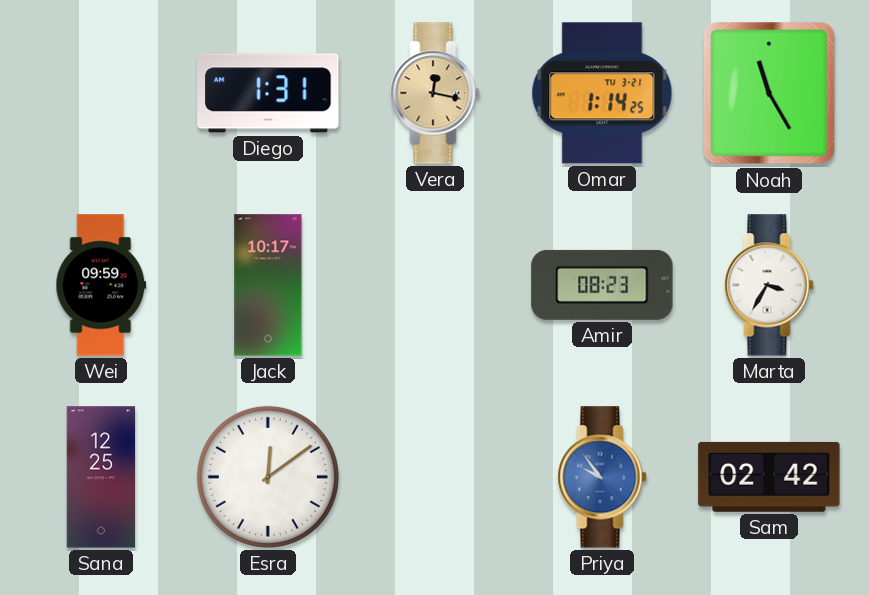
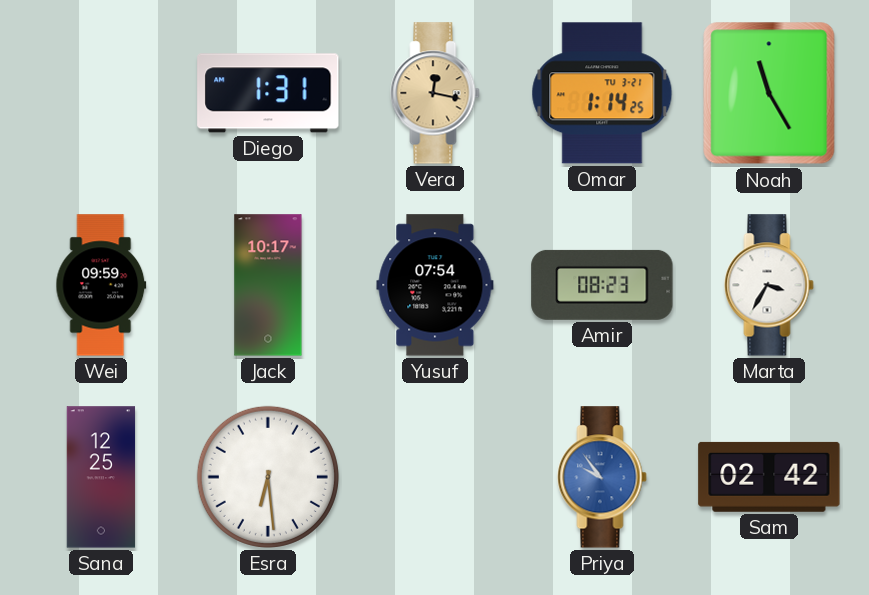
Yusuf: none -> 07:54 (435, 285)
Esra: 12:09 -> 6:29 (268, 477)
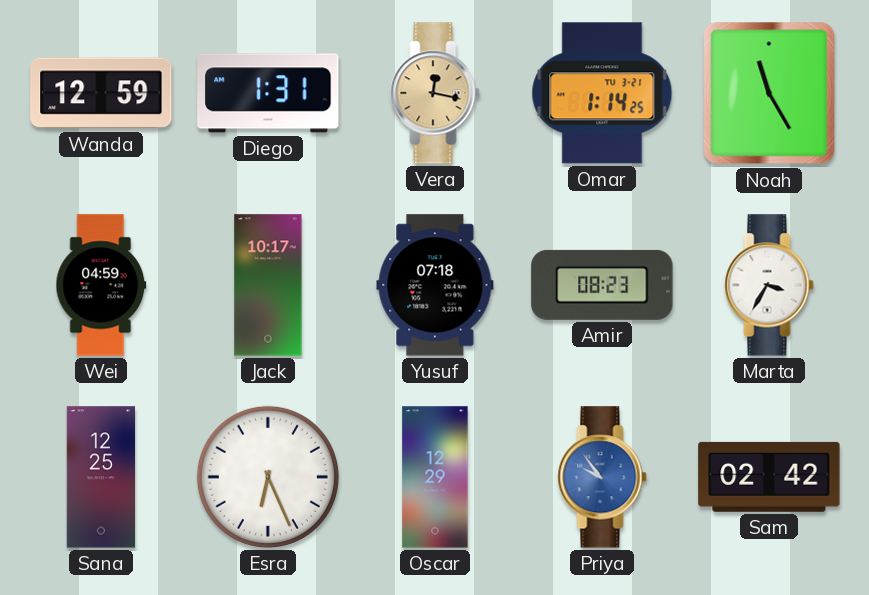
Wanda: none -> 12:59 (101, 93)
Wei: 09:59 -> 04:59 (101, 285)
Yusuf: 07:54 -> 07:18 (435, 285)
Esra: 6:29 -> 6:26 (268, 477)
Oscar: none -> 12:29 (435, 477)
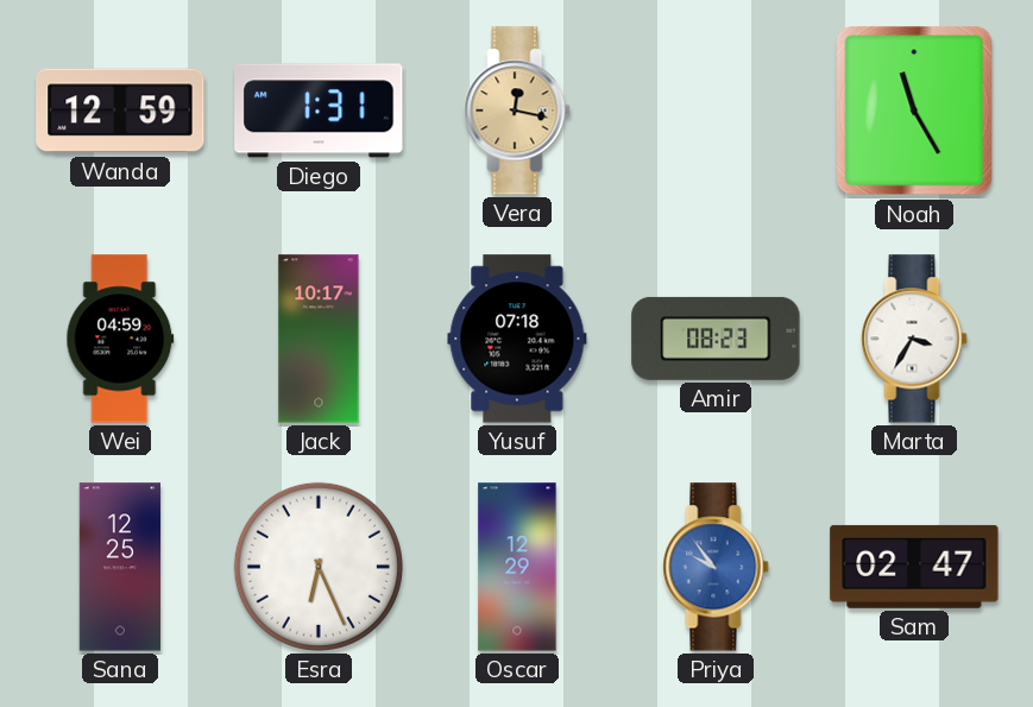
Omar: 1:14 -> none (602, 93)
Sam: 02:42 -> 02:47 (914, 567)
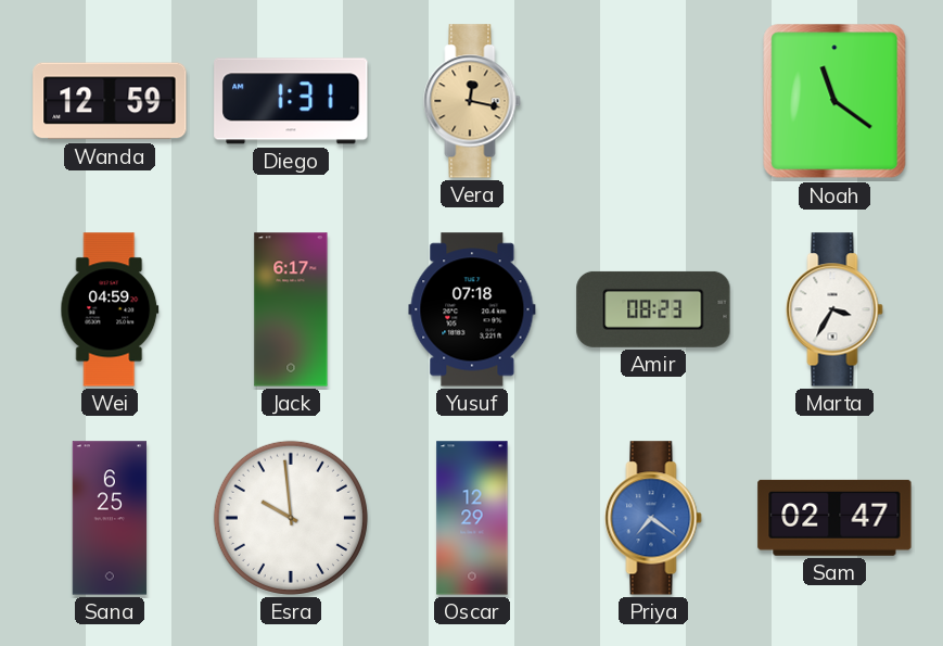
Noah: 11:25 -> 11:21 (834, 101)
Jack: 10:17 -> 6:17 (291, 309)
Sana: 12:25 -> 6:25 (110, 518)
Esra: 6:26 -> 9:59 (291, 518)
Priya: 9:54 -> 7:21 (653, 518)
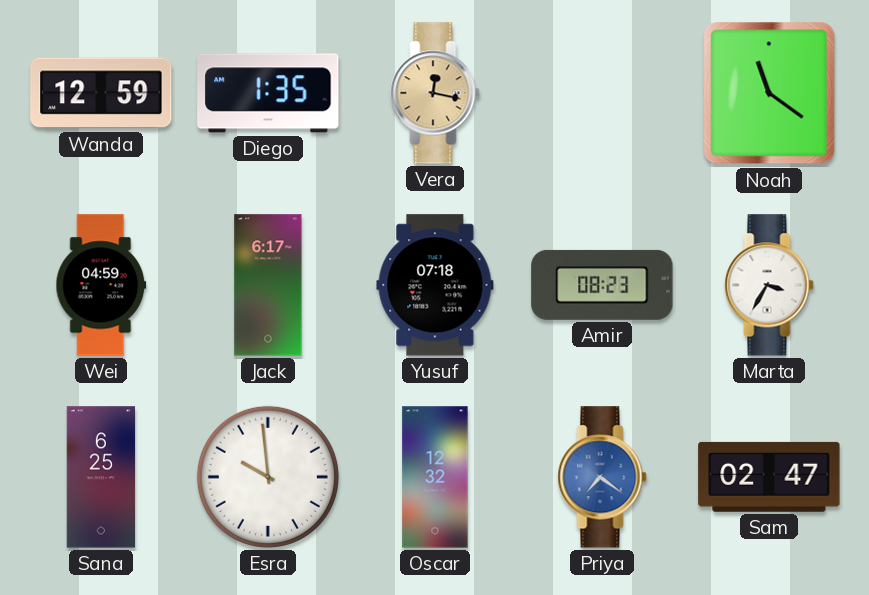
Diego: 1:31 -> 1:35 (268, 93)
Oscar: 12:29 -> 12:32 (435, 477)
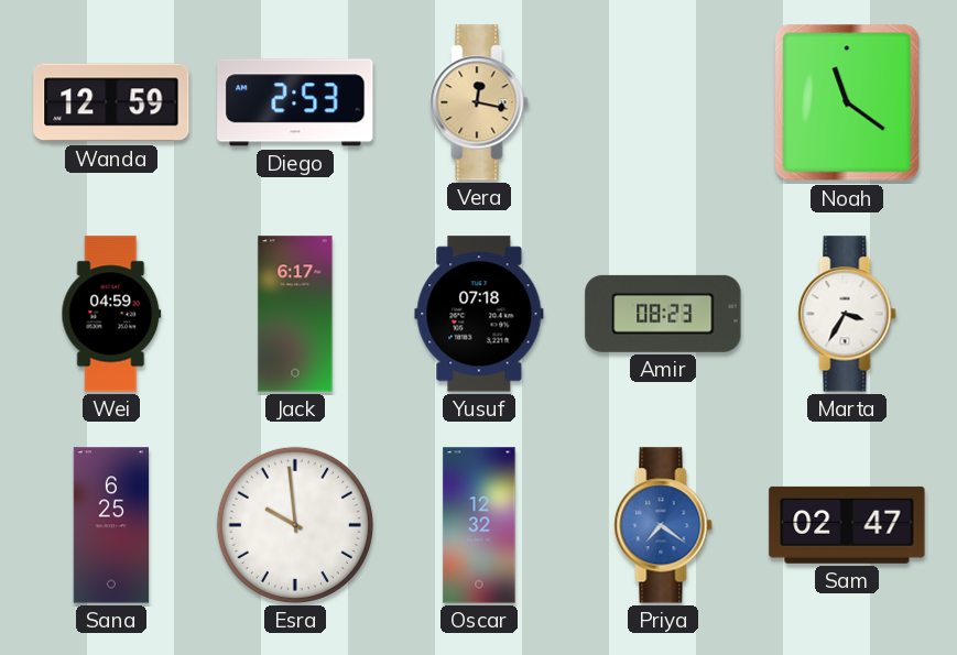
Diego: 1:35 -> 2:53 (295, 102)
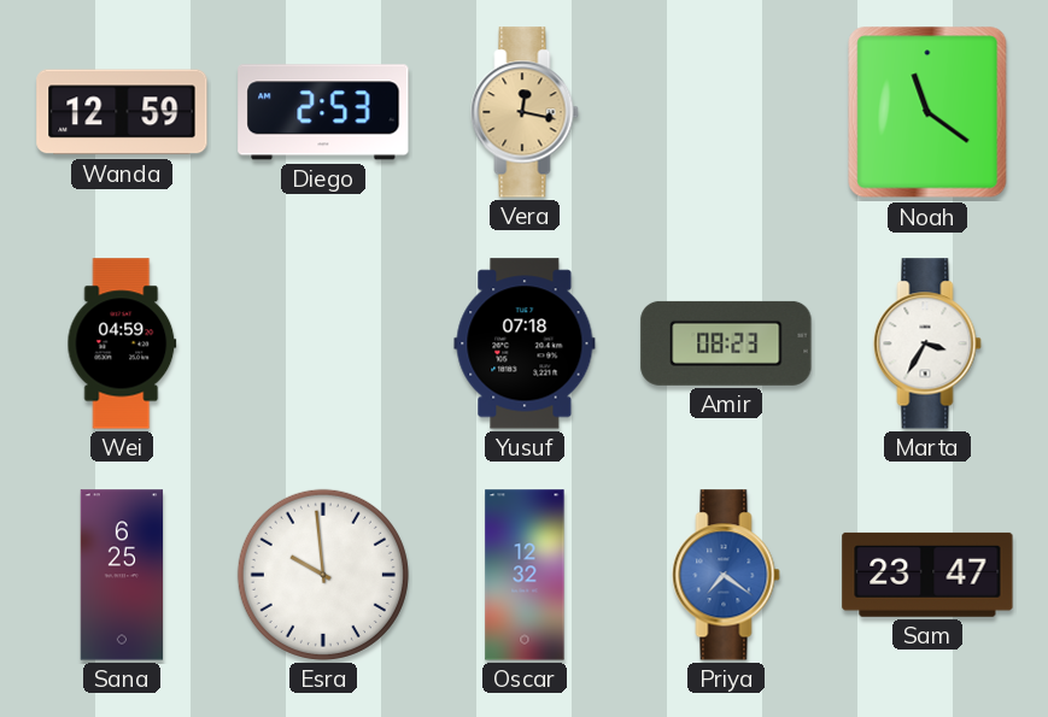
Jack: 6:17 -> none (295, 314)
Sam: 02:47 -> 23:47 (927, 575)
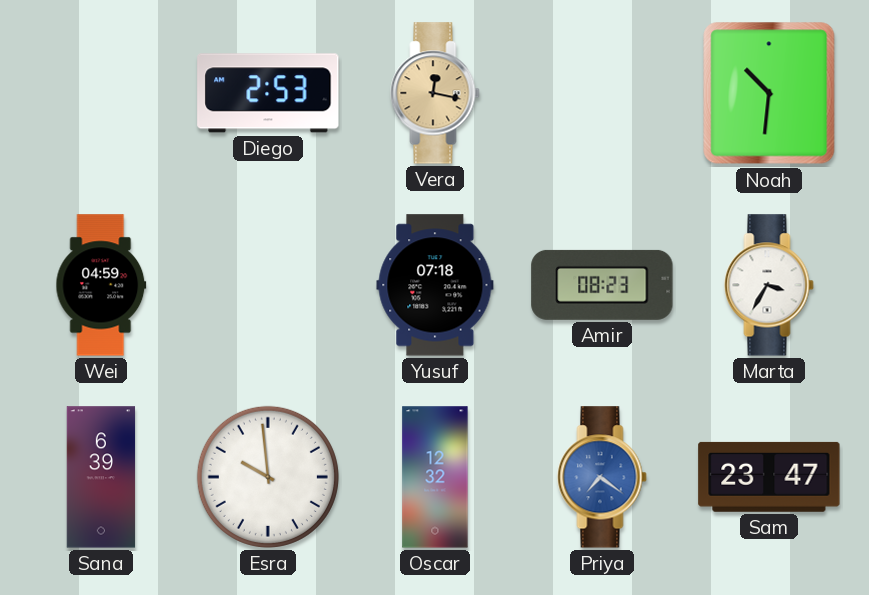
Wanda: 12:59 -> none (122, 112)
Noah: 11:21 -> 10:31 (769, 93)
Sana: 6:25 -> 6:39 (101, 477)
